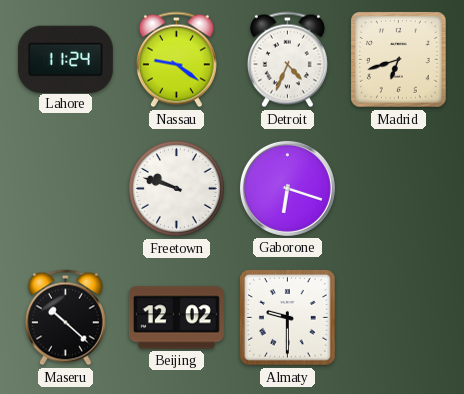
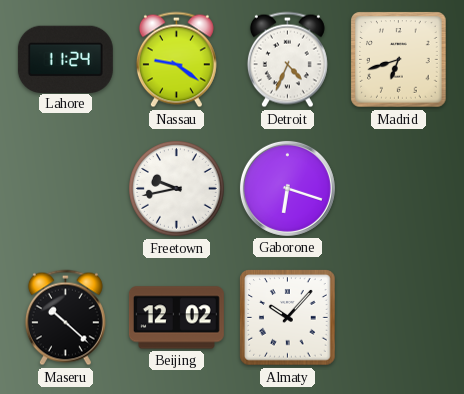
Freetown: 9:48 -> 9:43 (177, 189)
Almaty: 9:30 -> 10:07 (288, 318)
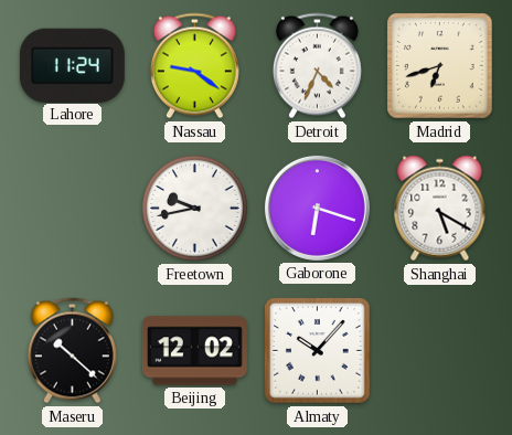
Shanghai: none -> 5:20 (440, 209)
